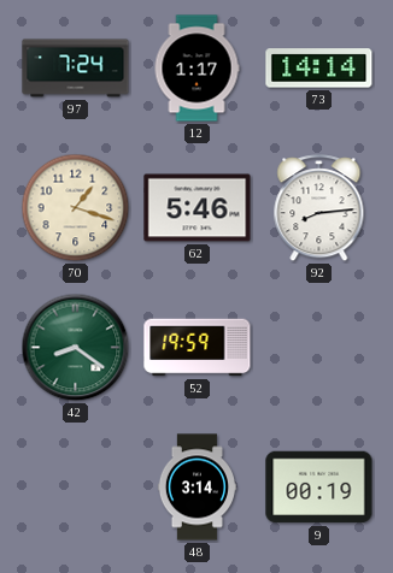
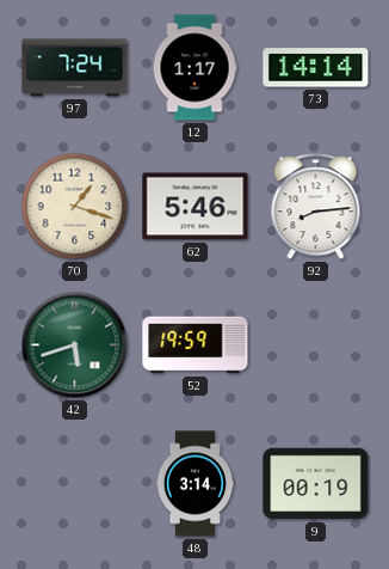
42: 8:21 -> 5:42 (75, 345)
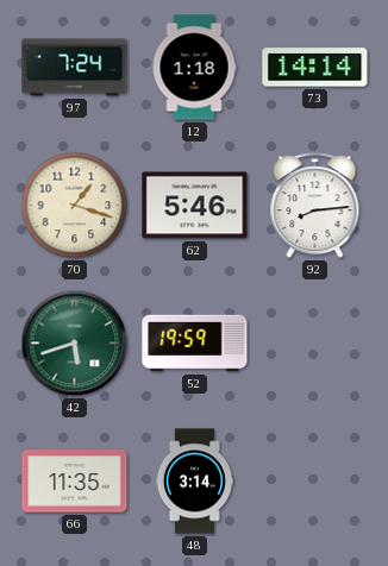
12: 1:17 -> 1:18 (194, 68)
66: none -> 11:35 (75, 482)
9: 00:19 -> none (316, 484)
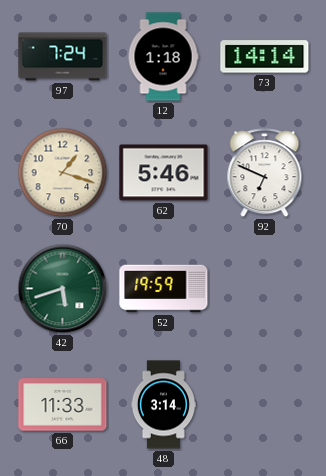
92: 8:14 -> 6:49 (265, 173)
66: 11:35 -> 11:33 (63, 405)
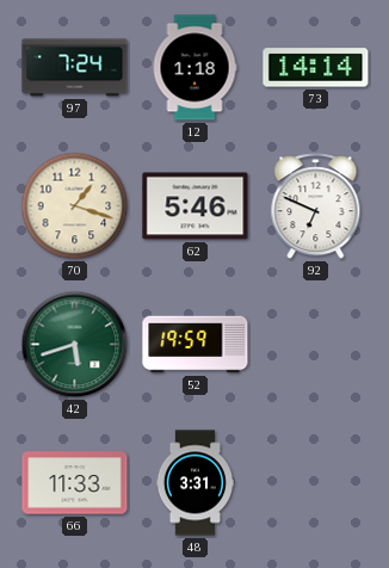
48: 3:14 -> 3:31 (194, 483)
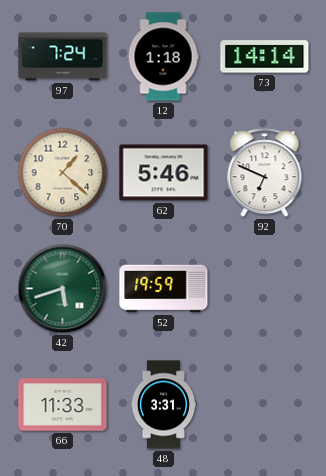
70: 1:18 -> 1:22 (63, 173)
